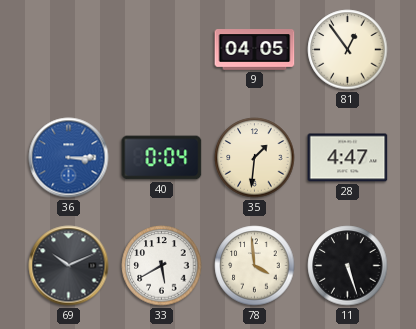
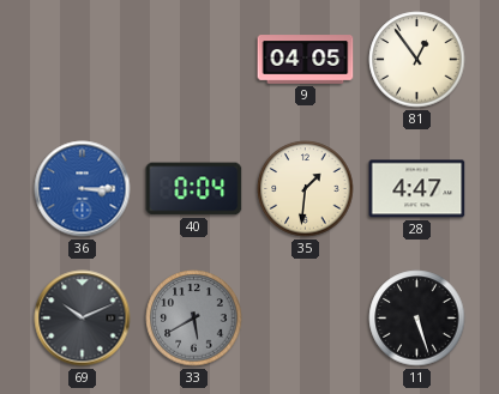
33 dial: white -> grey (194, 319)
78: 3:59 -> none (255, 266)
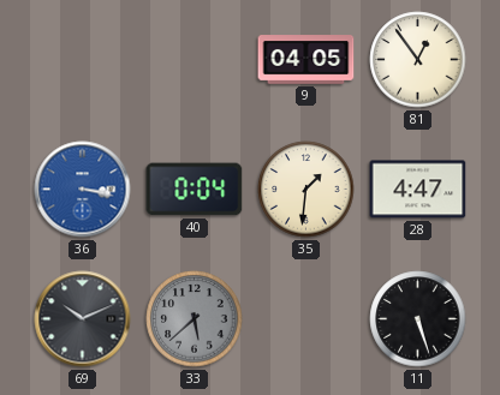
36: 3:15 -> 3:17 (83, 190)
33: 5:40 -> 5:38 (195, 319)
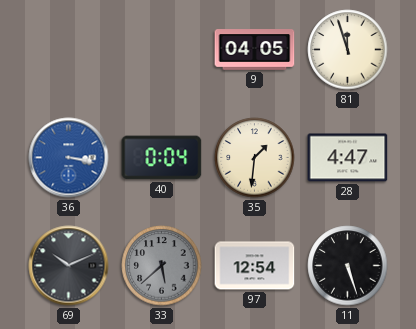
81: 12:54 -> 11:57 (348, 50)
97: none -> 12:54 (255, 266)
